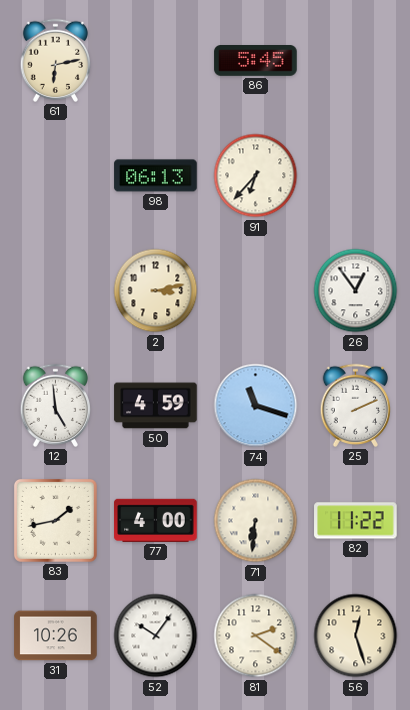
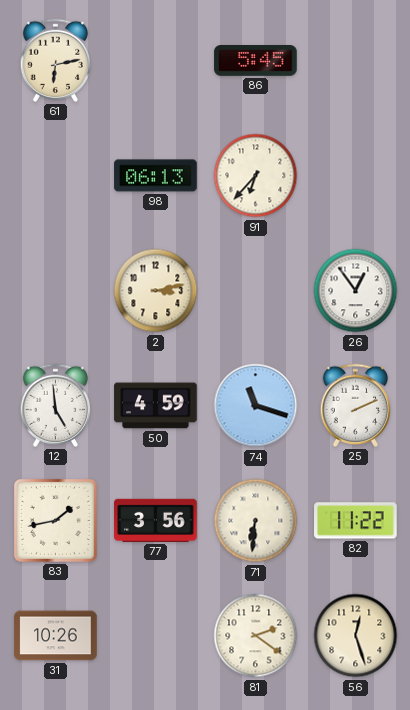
77: 4:00 -> 3:56 (156, 520)
52: 10:06 -> none (156, 636)
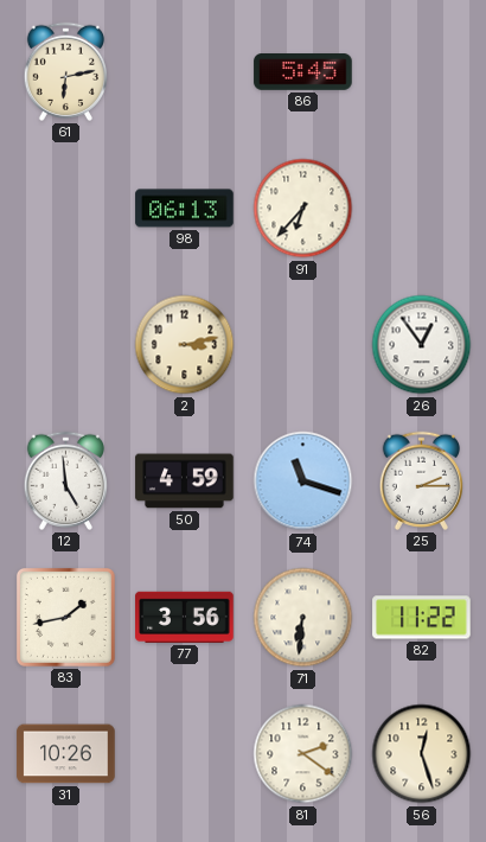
25: 2:11 -> 2:15 (421, 480)
